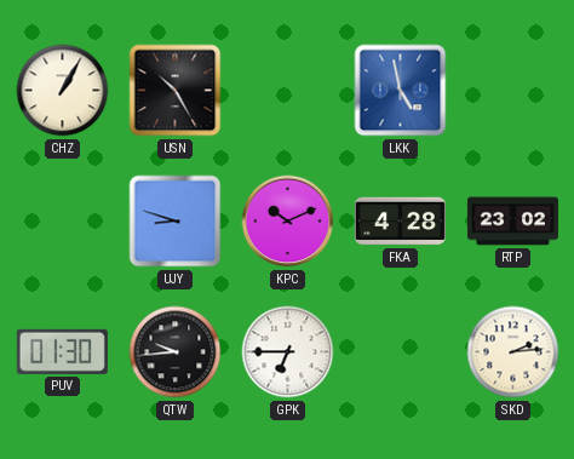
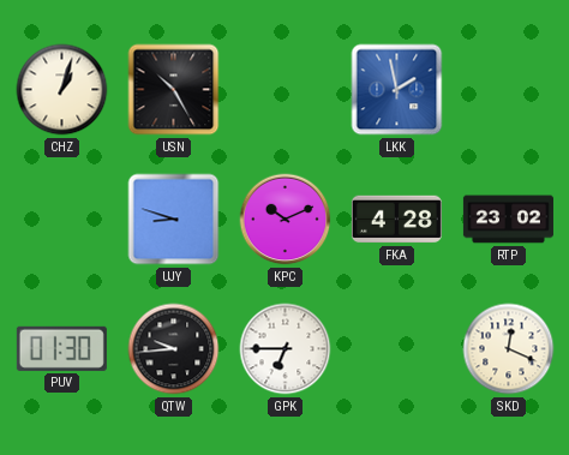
CHZ: 1:05 -> 1:03 (62, 90)
LKK: 4:58 -> 1:58 (397, 90)
SKD: 2:14 -> 12:19 (509, 349)
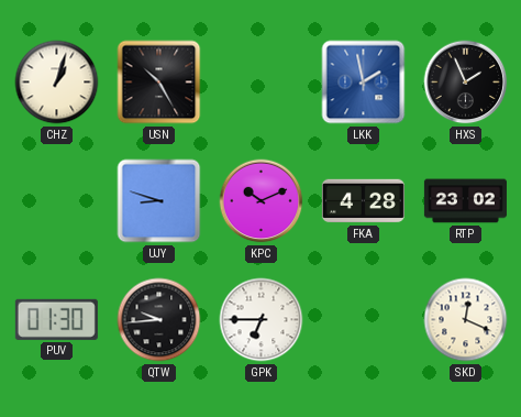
HXS: none -> 1:56 (466, 83)
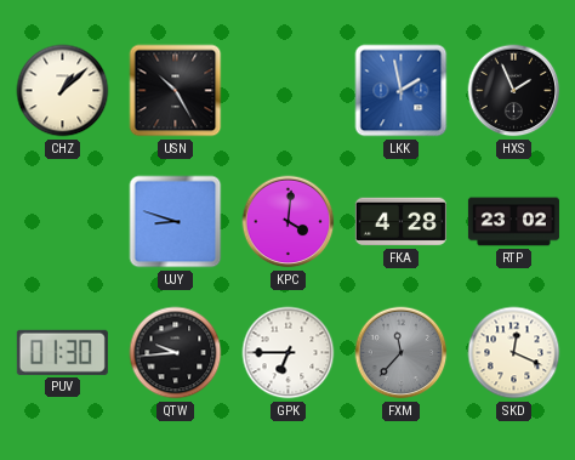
CHZ: 1:03 -> 1:08 (63, 91)
KPC: 10:11 -> 4:01 (289, 222)
FXM: none -> 11:37 (402, 353)
